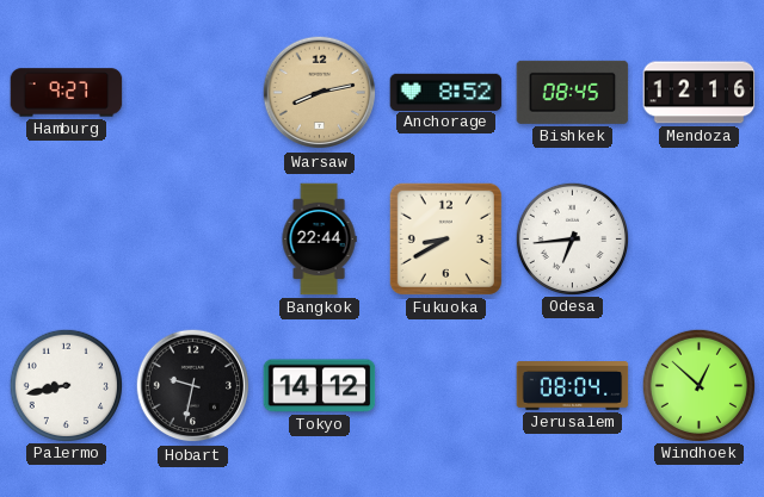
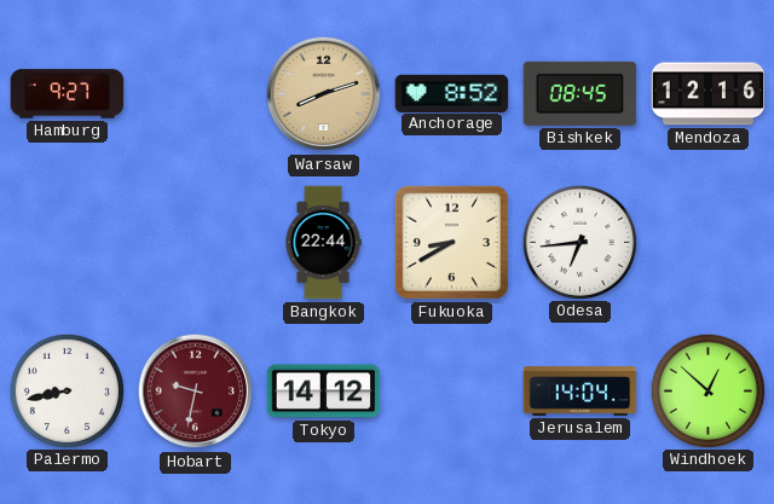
Warsaw: 8:13 -> 8:12 (324, 94)
Hobart dial: black -> burgundy (196, 392)
Jerusalem: 08:04 -> 14:04 (580, 392)
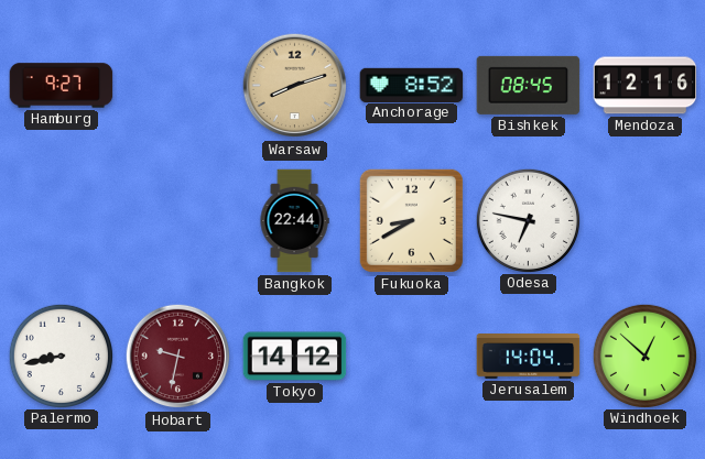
Odesa: 6:44 -> 6:47 (528, 220)
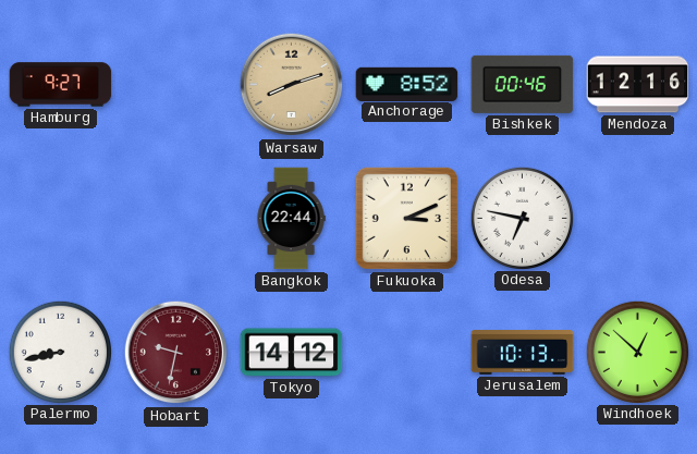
Bishkek: 08:45 -> 00:46 (523, 84)
Fukuoka: 8:40 -> 3:11 (406, 218)
Jerusalem: 14:04 -> 10:13 (523, 353)
